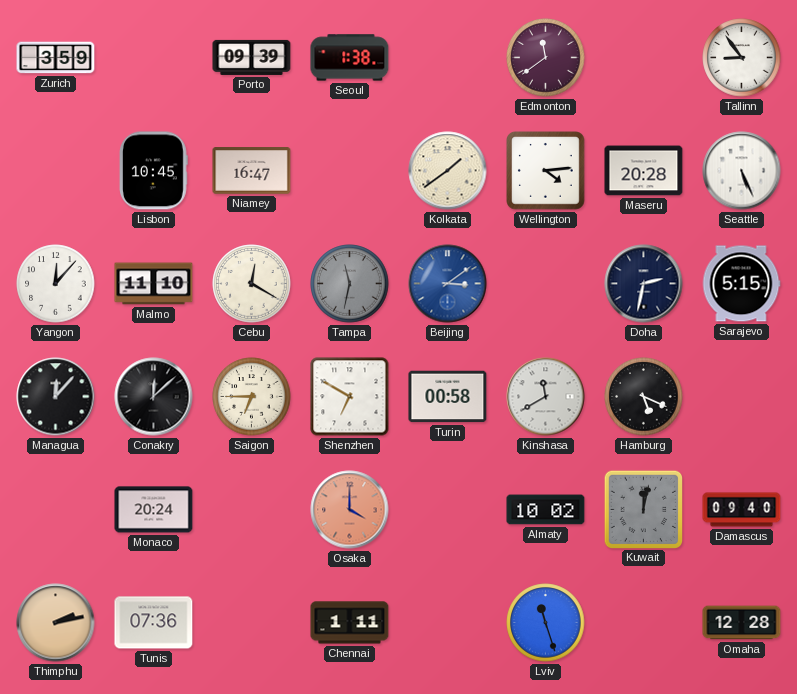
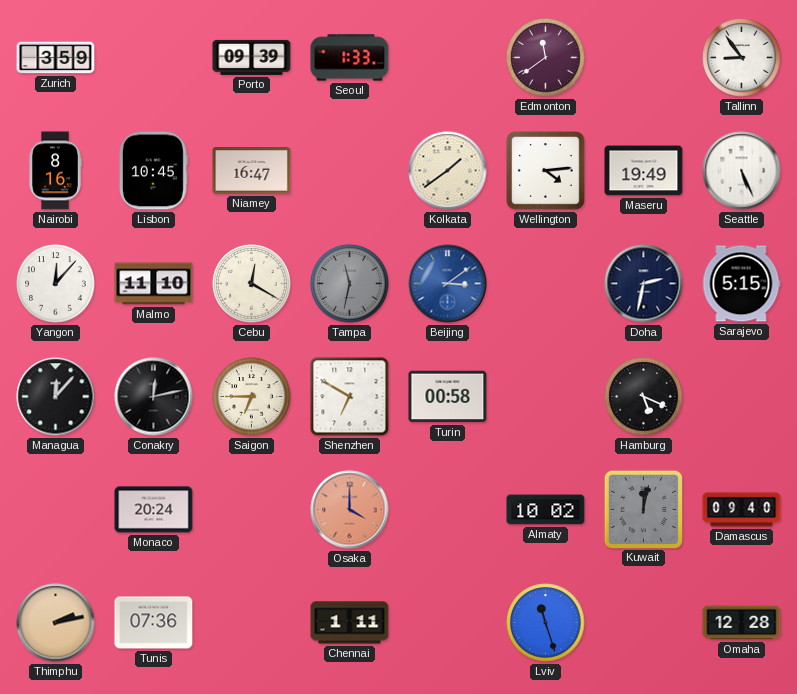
Seoul: 1:38 -> 1:33 (350, 58)
Nairobi: none -> 8:16 (55, 171)
Maseru: 20:28 -> 19:49 (644, 171)
Conakry: 12:08 -> 12:13 (154, 397)
Kinshasa: 11:40 -> none (546, 397)
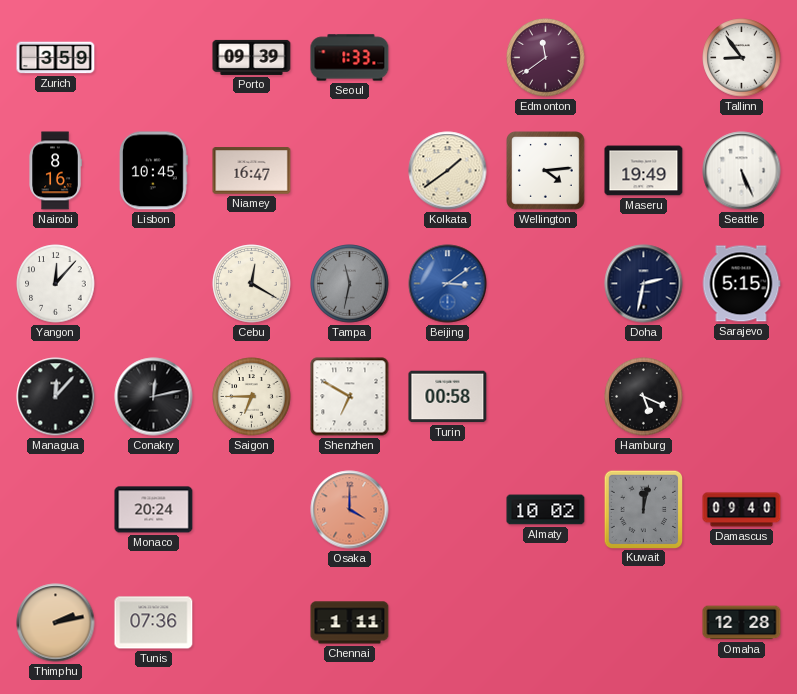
Malmo: 11:10 -> none (154, 284)
Lviv: 11:27 -> none (546, 623)
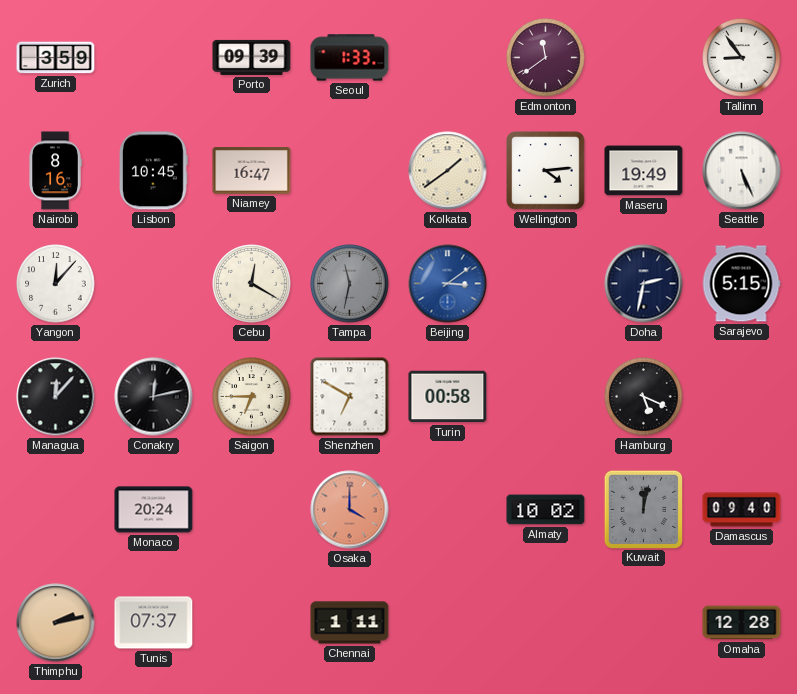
Tunis: 07:36 -> 07:37 (154, 623)
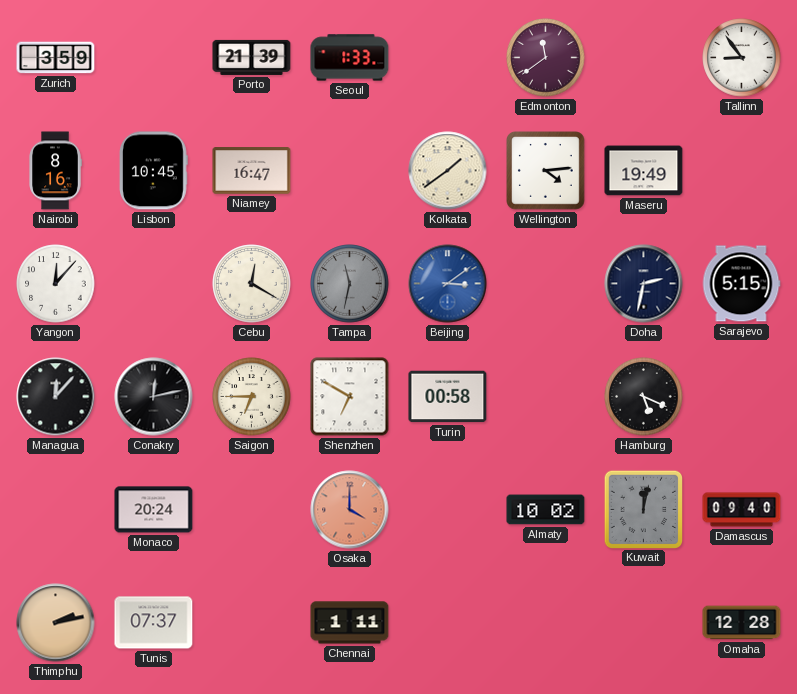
Porto: 09:39 -> 21:39 (252, 57)
Seattle: 5:26 -> none (742, 171)
